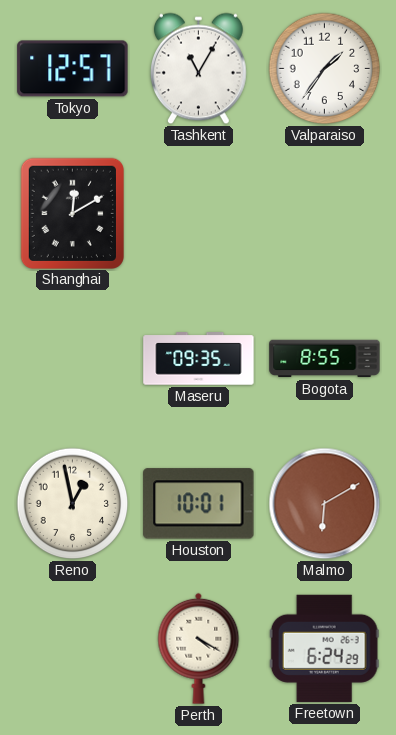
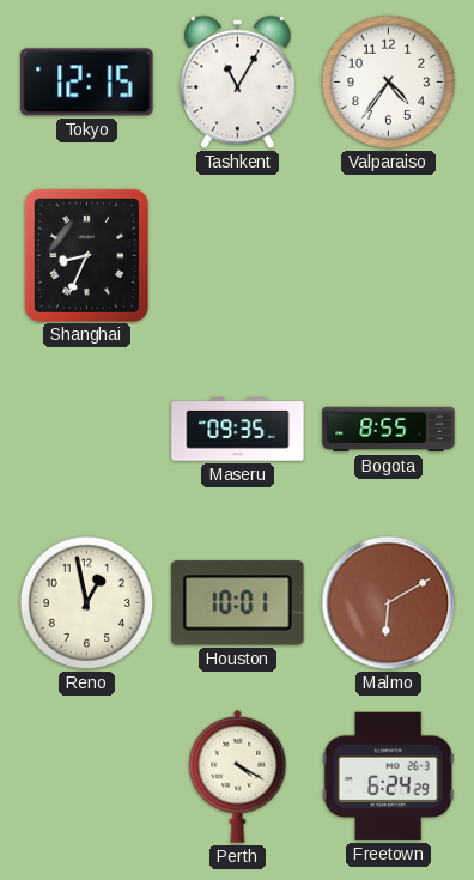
Tokyo: 12:57 -> 12:15 (87, 83)
Valparaiso: 1:36 -> 4:36 (389, 83)
Shanghai: 12:10 -> 8:34 (86, 255)
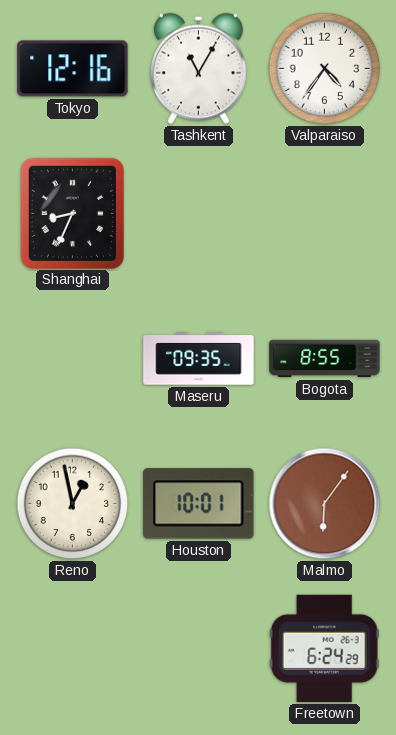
Tokyo: 12:15 -> 12:16 (73, 69)
Malmo: 6:10 -> 6:06 (325, 504)
Perth: 4:20 -> none (238, 776)
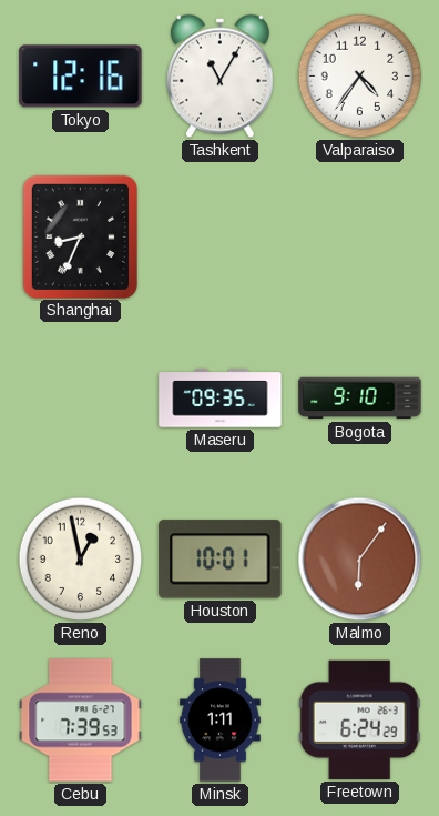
Bogota: 8:55 -> 9:10 (360, 399)
Cebu: none -> 7:39 (81, 721)
Minsk: none -> 1:11 (221, 721)
